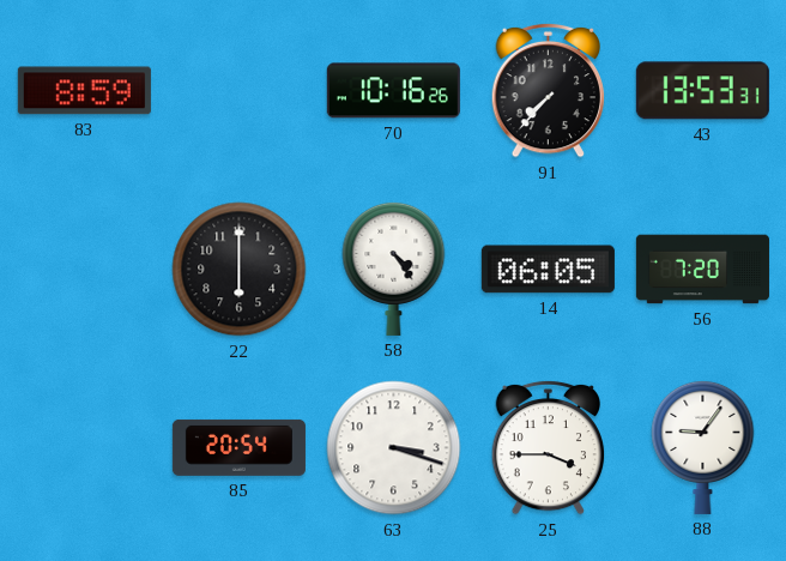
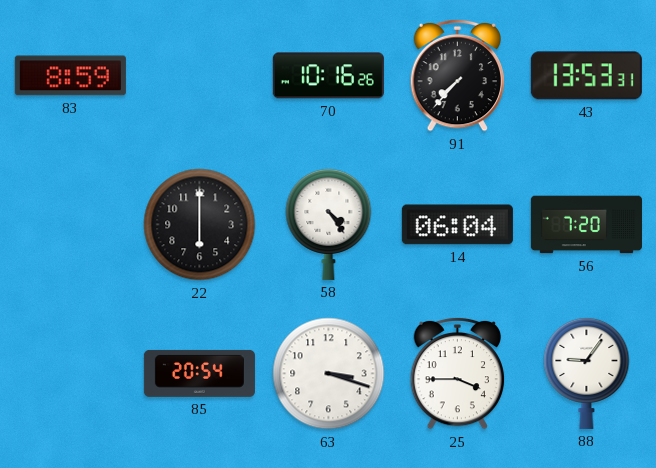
14: 06:05 -> 06:04 (457, 225)
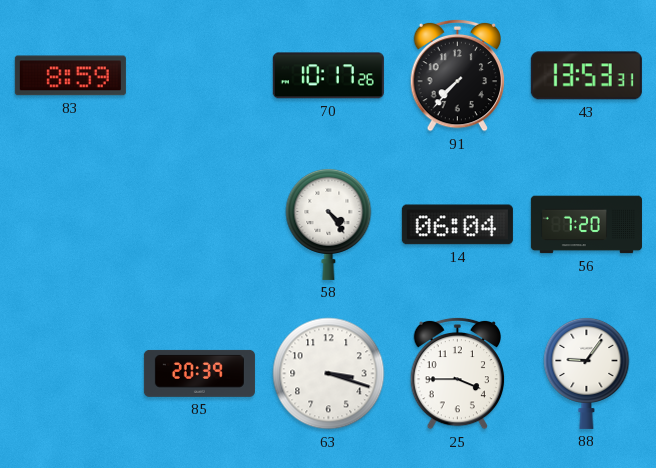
70: 10:16 -> 10:17 (328, 76)
22: 6:00 -> none (200, 225)
85: 20:54 -> 20:39 (199, 373)
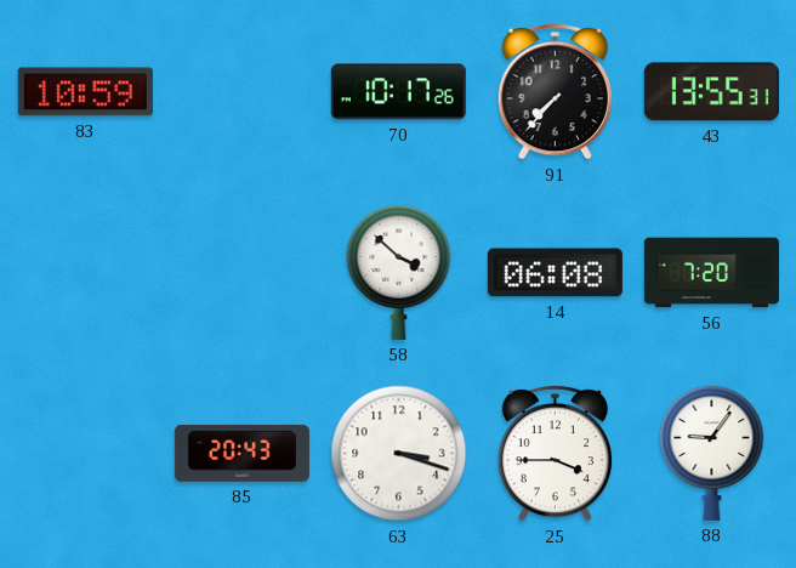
83: 8:59 -> 10:59 (85, 92)
43: 13:53 -> 13:55 (711, 92)
58: 4:24 -> 3:52 (399, 272)
14: 06:04 -> 06:08 (555, 273)
85: 20:39 -> 20:43 (241, 453)
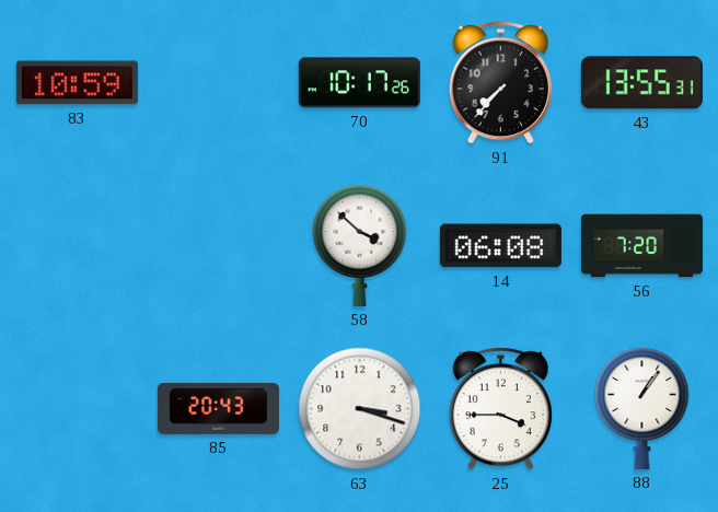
88: 9:06 -> 1:06 (642, 408)
